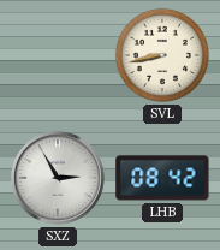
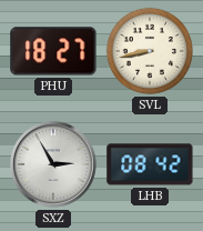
PHU: none -> 18:27 (53, 51)
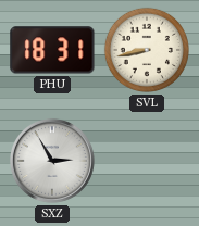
PHU: 18:27 -> 18:31 (52, 50)
LHB: 08:42 -> none (150, 164)
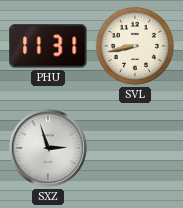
PHU: 18:31 -> 11:31 (48, 46)
SXZ: 2:55 -> 2:57 (48, 148)
